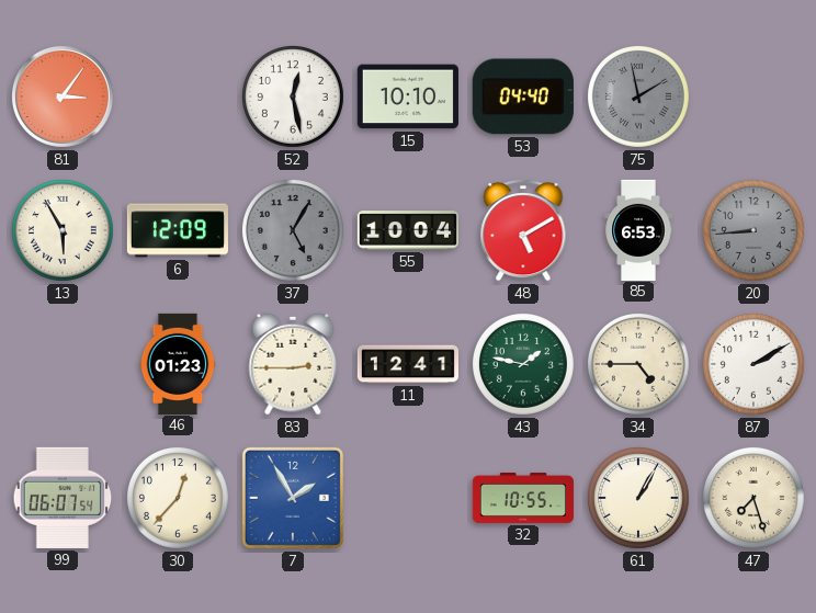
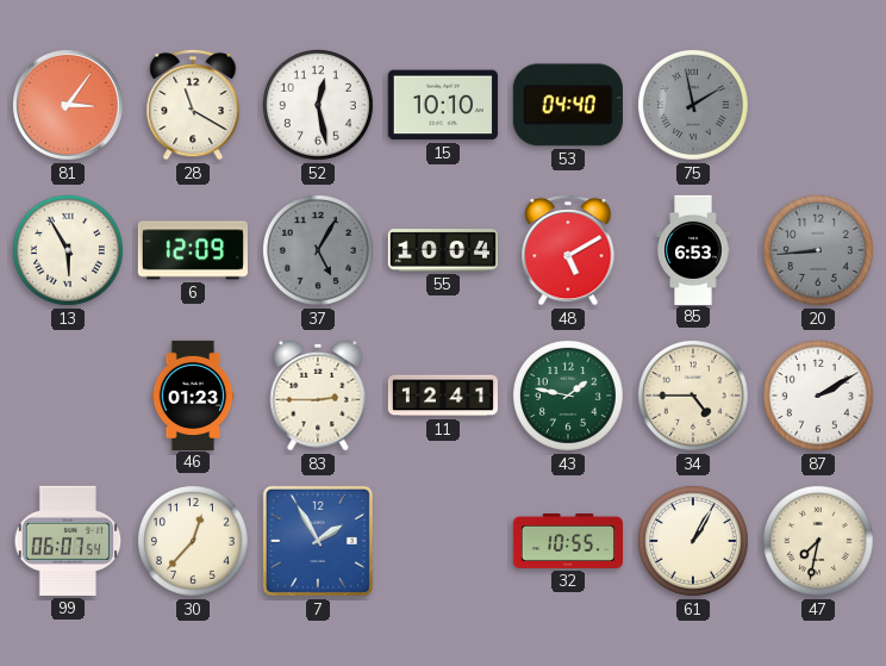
28: none -> 11:20 (193, 105)
47: 7:27 -> 7:32 (818, 541)
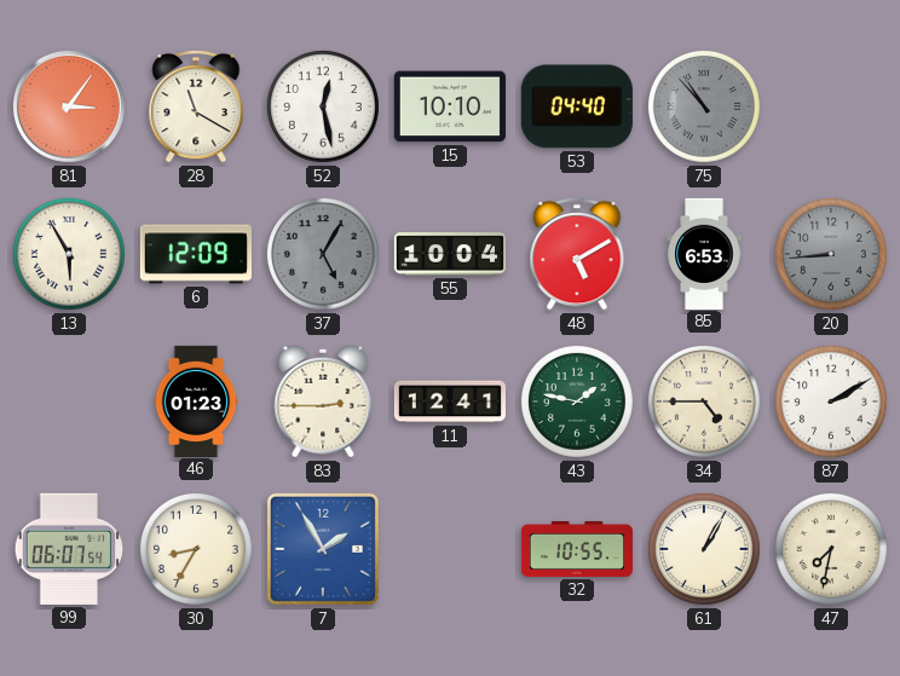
75: 1:58 -> 10:53 (704, 106)
30: 12:37 -> 8:35 (196, 549)
